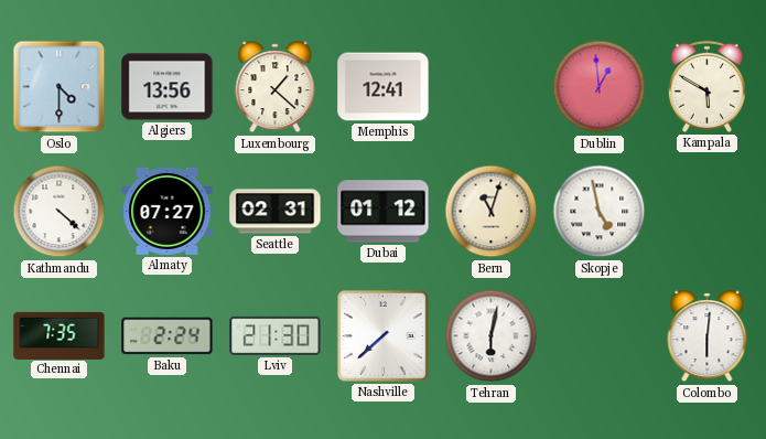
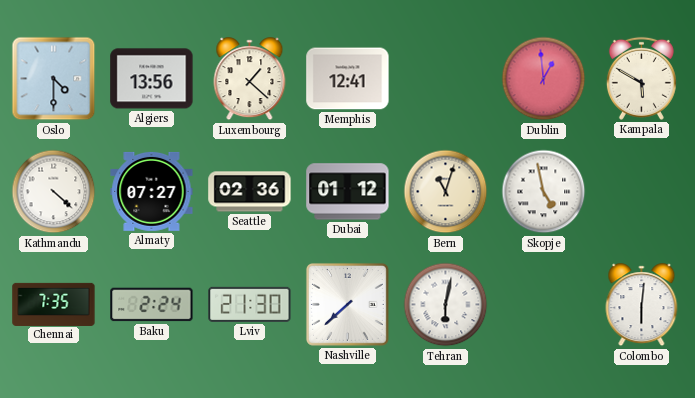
Seattle: 02:31 -> 02:36 (250, 192)
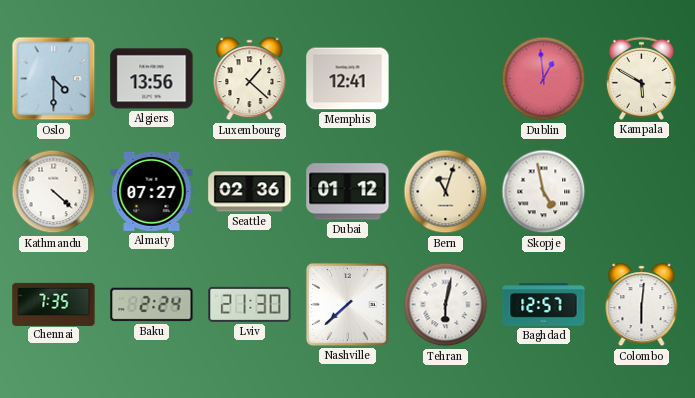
Baghdad: none -> 12:57 (544, 305)
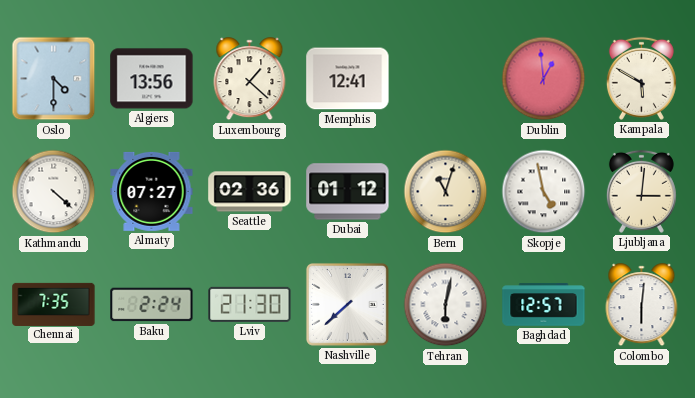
Ljubljana: none -> 3:01 (641, 191)
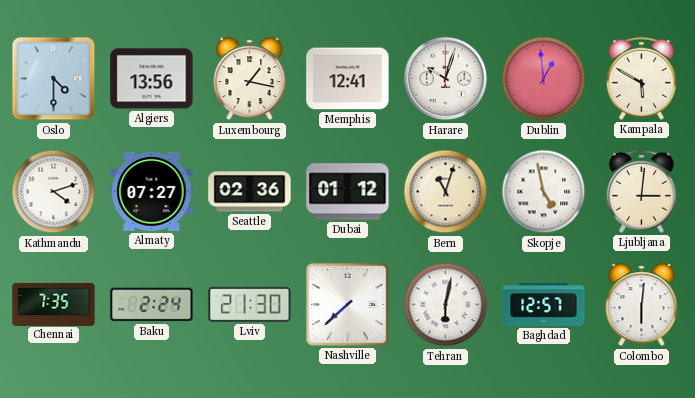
Luxembourg: 1:22 -> 1:17 (250, 79)
Harare: none -> 10:03 (446, 79)
Kathmandu: 4:22 -> 4:12 (54, 192)
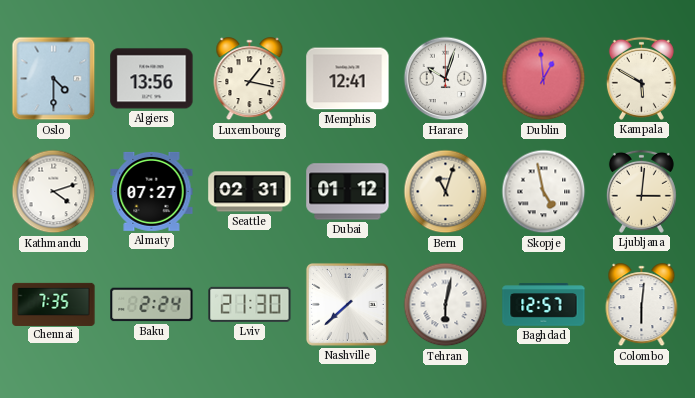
Seattle: 02:36 -> 02:31 (250, 192)
